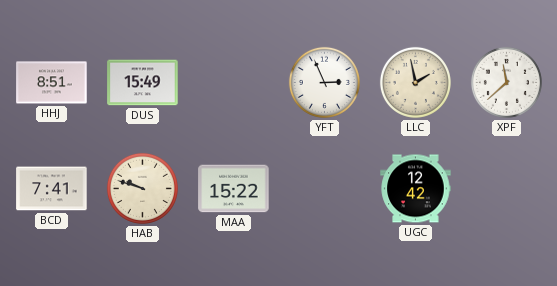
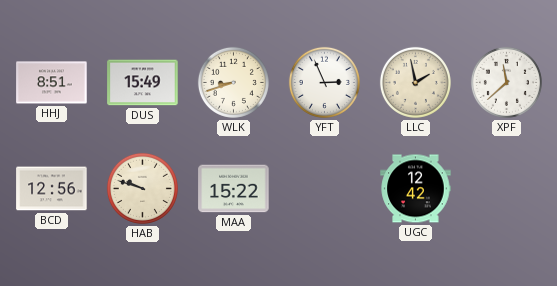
WLK: none -> 8:42 (233, 82)
BCD: 7:41 -> 12:56 (52, 189)
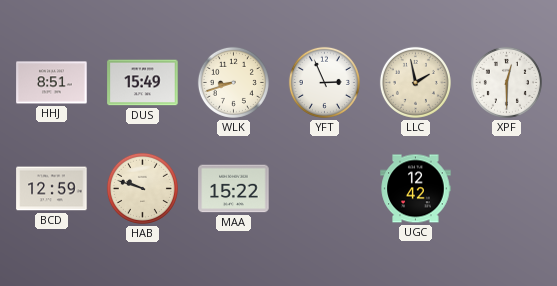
XPF: 11:38 -> 12:30 (506, 82)
BCD: 12:56 -> 12:59 (52, 189)
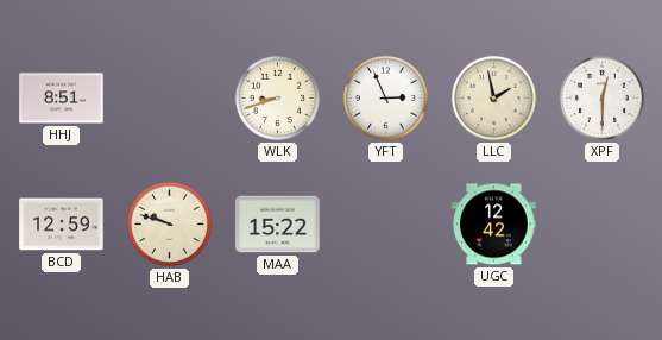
DUS: 15:49 -> none (143, 83)
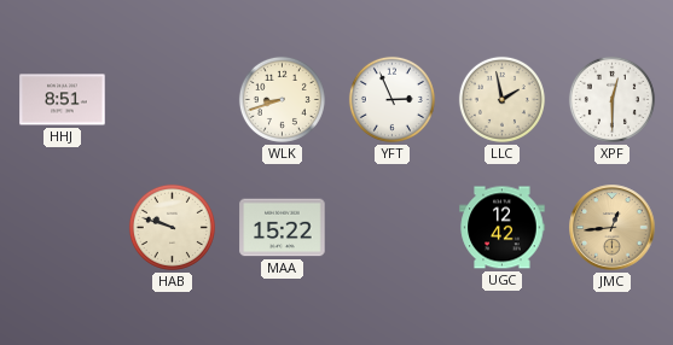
BCD: 12:59 -> none (62, 225)
JMC: none -> 12:44 (613, 228)
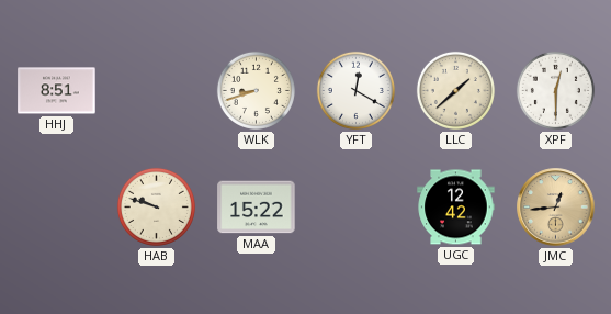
YFT: 2:56 -> 12:20 (355, 90)
LLC: 1:58 -> 1:38 (455, 90)
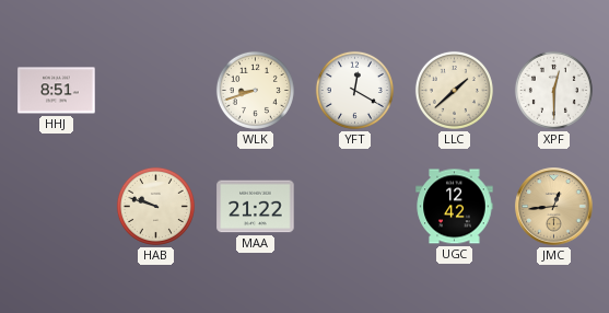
MAA: 15:22 -> 21:22 (256, 207)
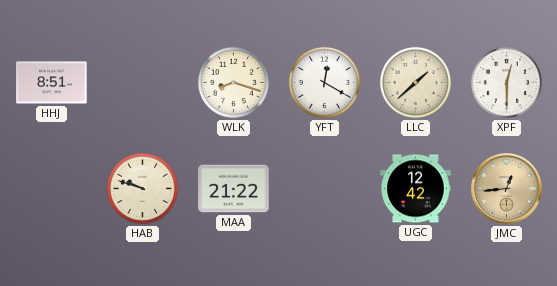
WLK: 8:42 -> 8:18 (233, 82)
